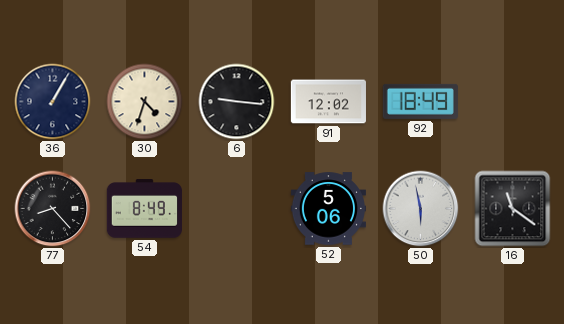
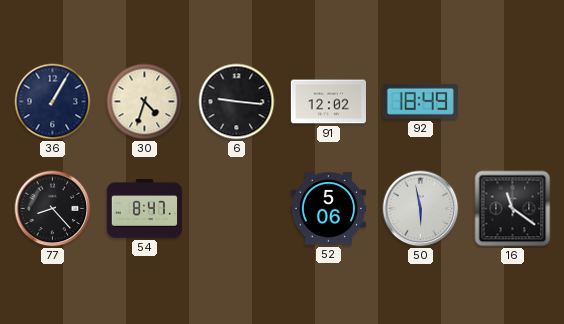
54: 8:49 -> 8:47 (144, 209)
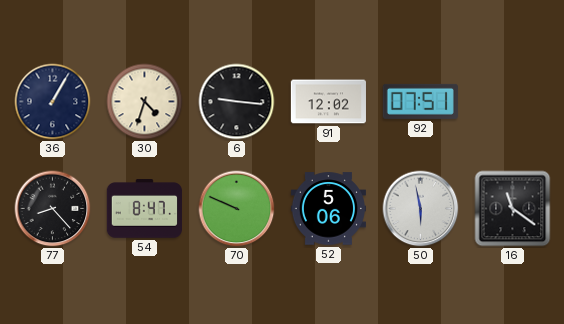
92: 18:49 -> 07:51 (420, 101)
70: none -> 9:49 (237, 209)
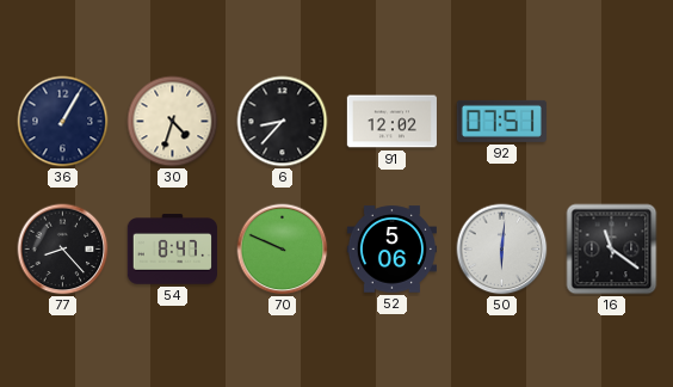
6: 9:16 -> 8:37 (283, 122)
50: 5:58 -> 6:01 (502, 250)
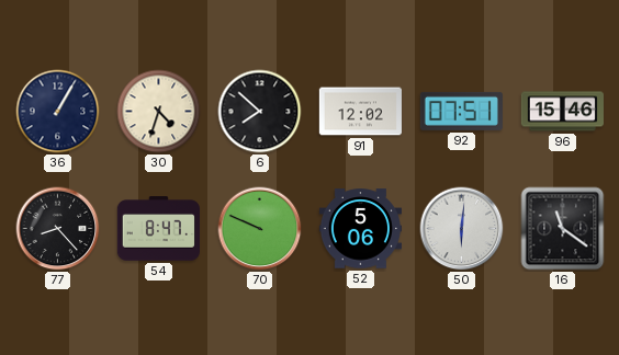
6: 8:37 -> 7:52 (260, 112)
96: none -> 15:46 (562, 112)
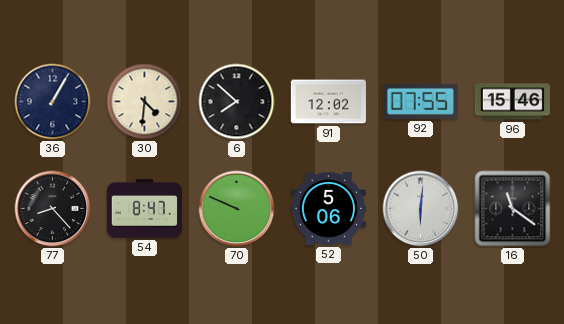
30: 4:33 -> 4:31 (145, 102)
92: 07:51 -> 07:55 (420, 101)
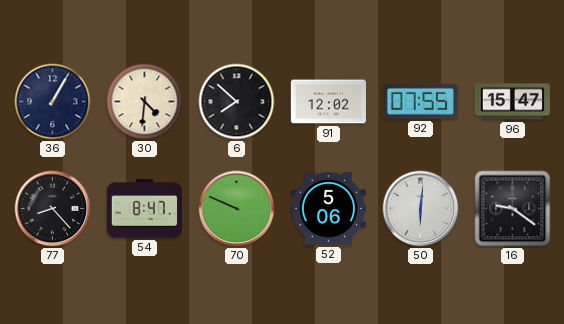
96: 15:46 -> 15:47 (512, 102)
16: 11:21 -> 9:21 (513, 209)
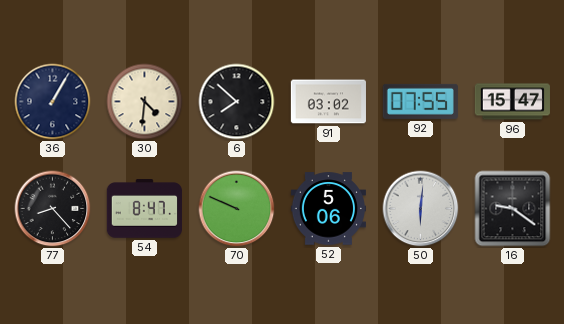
91: 12:02 -> 03:02 (328, 102)
